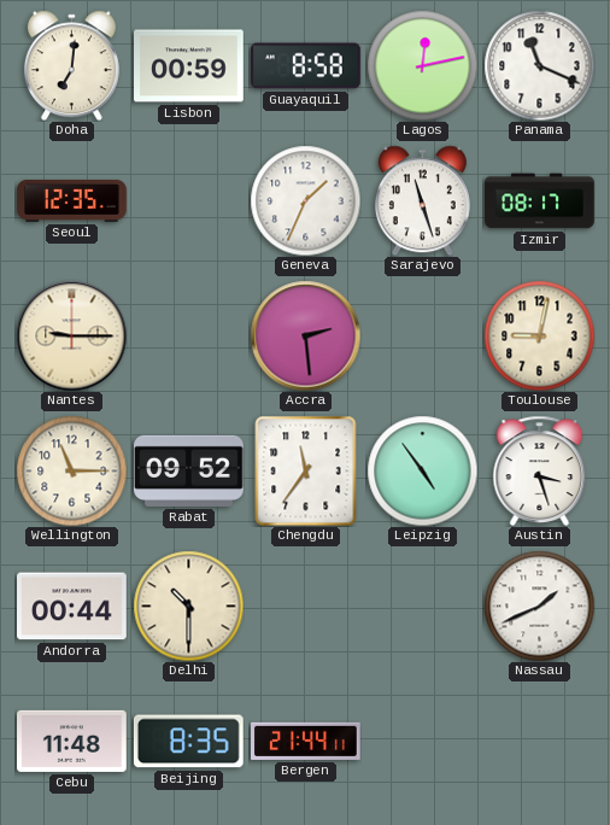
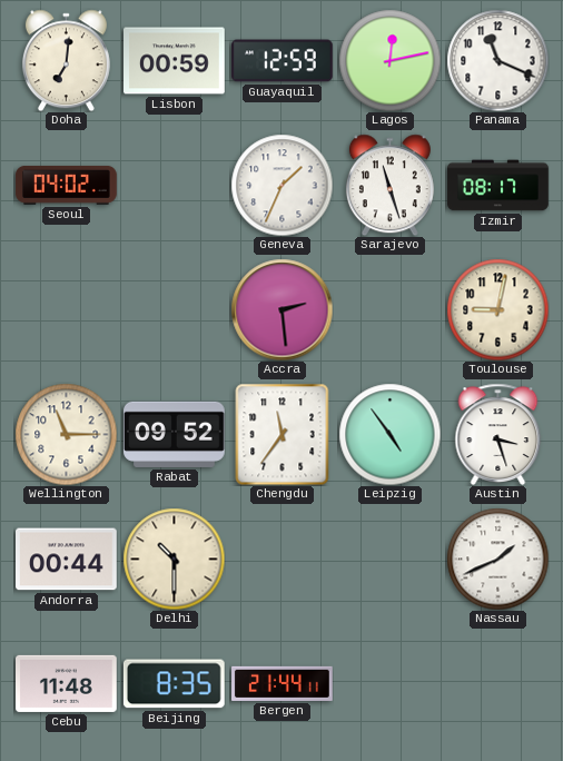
Guayaquil: 8:58 -> 12:59 (283, 61)
Seoul: 12:35 -> 04:02 (67, 185)
Nantes: 9:15 -> none (71, 335)
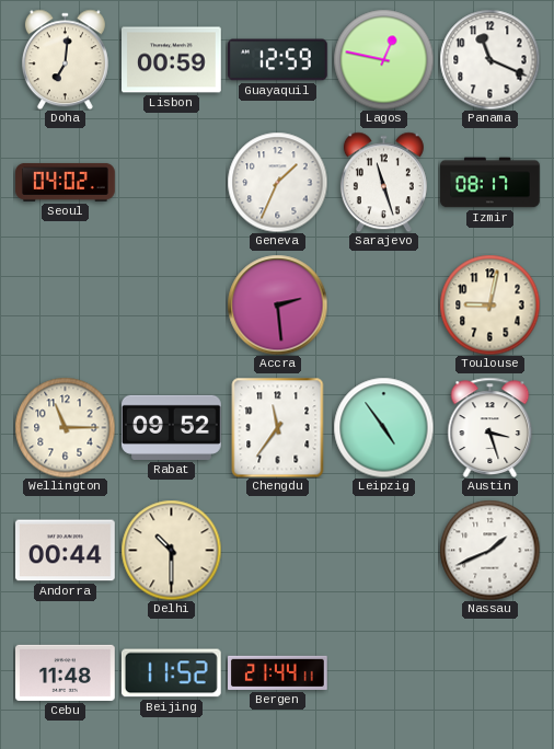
Lagos: 12:13 -> 12:47 (383, 59)
Beijing: 8:35 -> 11:52 (171, 673)
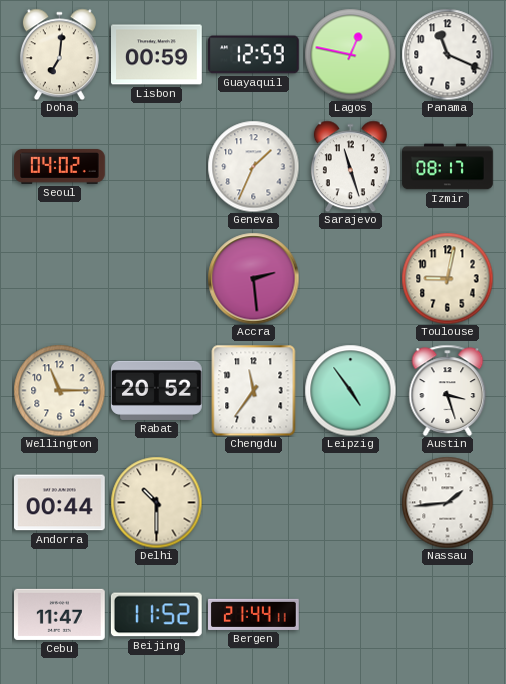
Rabat: 09:52 -> 20:52 (157, 390)
Nassau: 1:41 -> 1:44 (447, 502)
Cebu: 11:48 -> 11:47 (60, 614)
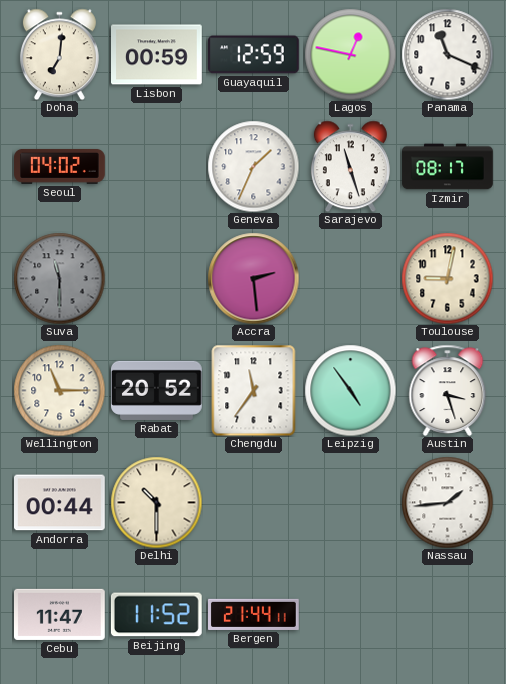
Suva: none -> 11:30 (59, 278)
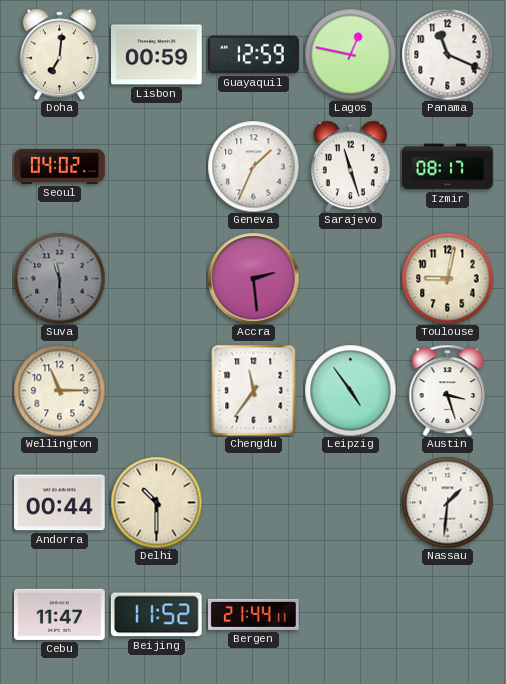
Rabat: 20:52 -> none (157, 390)
Nassau: 1:44 -> 1:31 (447, 502)
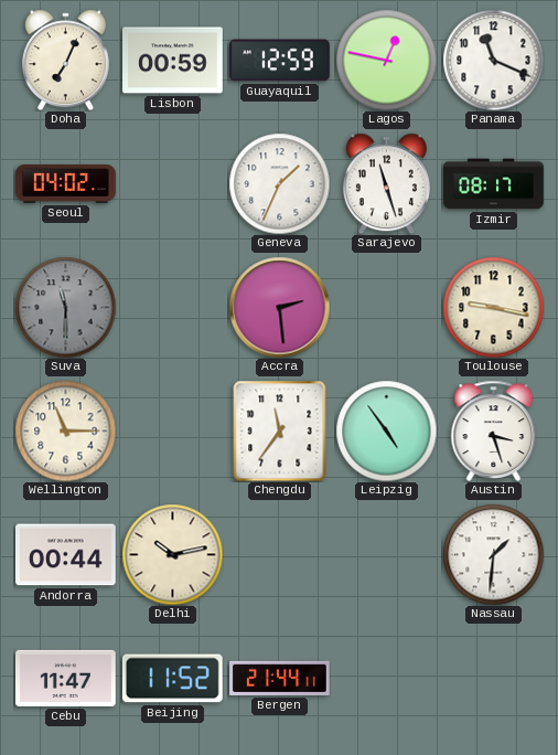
Doha: 7:01 -> 7:04 (65, 60)
Toulouse: 9:02 -> 9:17 (493, 307)
Delhi: 10:30 -> 10:13 (172, 554)
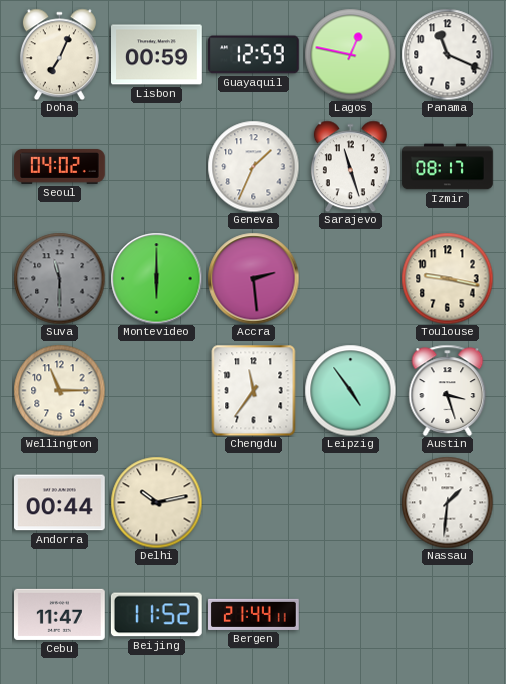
Montevideo: none -> 6:00 (156, 278)
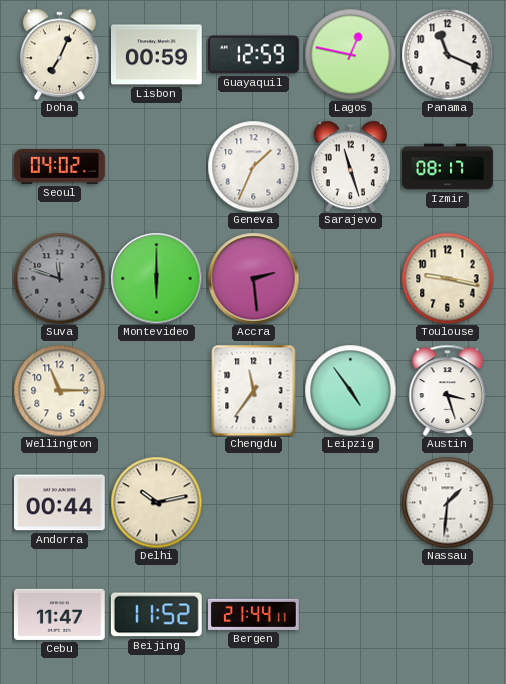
Suva: 11:30 -> 11:48 (59, 278)
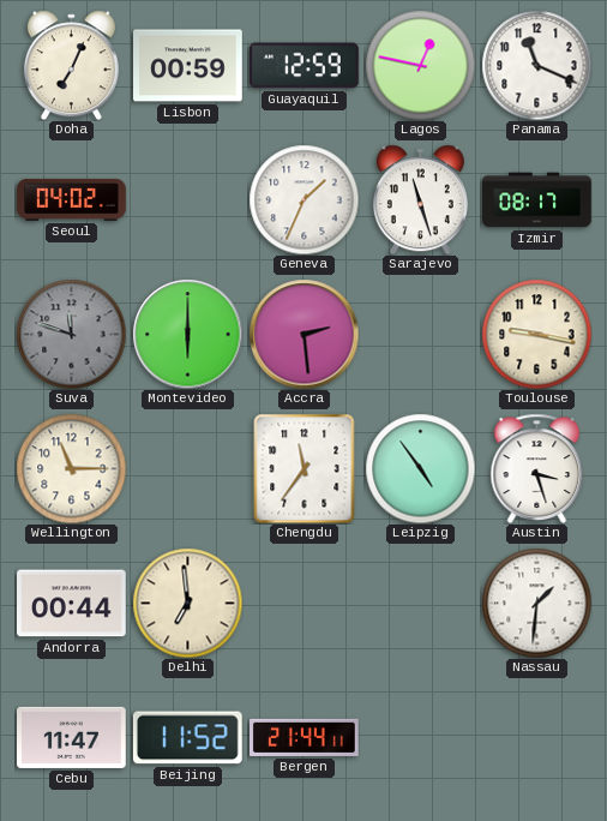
Delhi: 10:13 -> 6:59 (187, 603)
